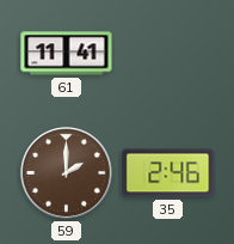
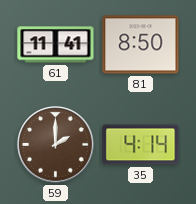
81: none -> 8:50 (141, 45)
35: 2:46 -> 4:14 (141, 145)
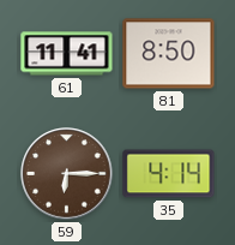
59: 2:00 -> 6:15 (67, 174)
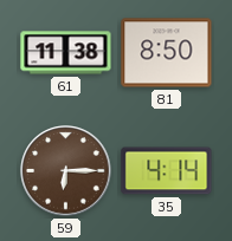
61: 11:41 -> 11:38 (66, 53)
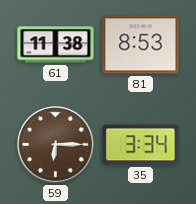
81: 8:50 -> 8:53 (141, 45)
35: 4:14 -> 3:34 (141, 145)
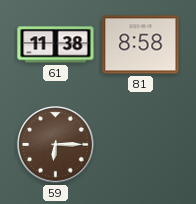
81: 8:53 -> 8:58 (141, 45)
35: 3:34 -> none (141, 145)
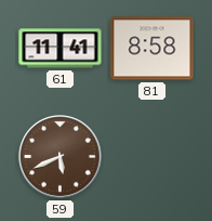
61: 11:38 -> 11:41 (61, 49)
59: 6:15 -> 5:41 (61, 157)
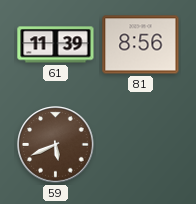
61: 11:41 -> 11:39 (56, 45)
81: 8:58 -> 8:56 (141, 45)
